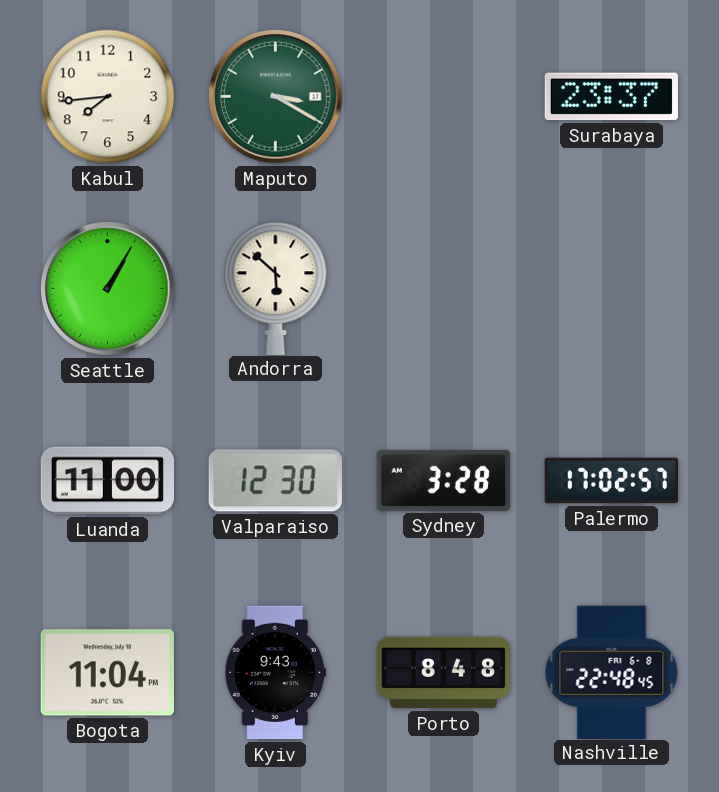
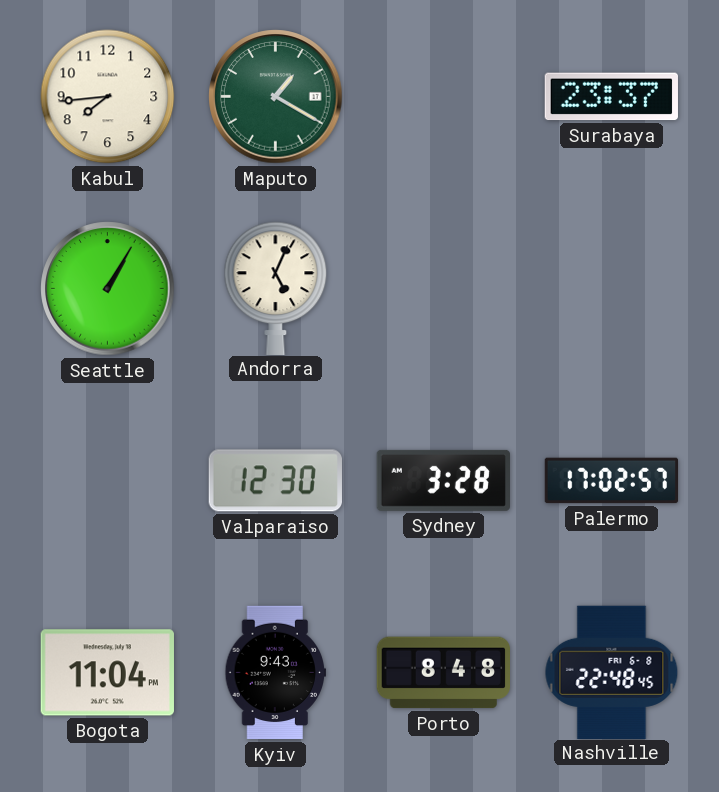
Maputo: 3:20 -> 1:20 (276, 97)
Andorra: 5:52 -> 5:04 (276, 288)
Luanda: 11:00 -> none (108, 481)
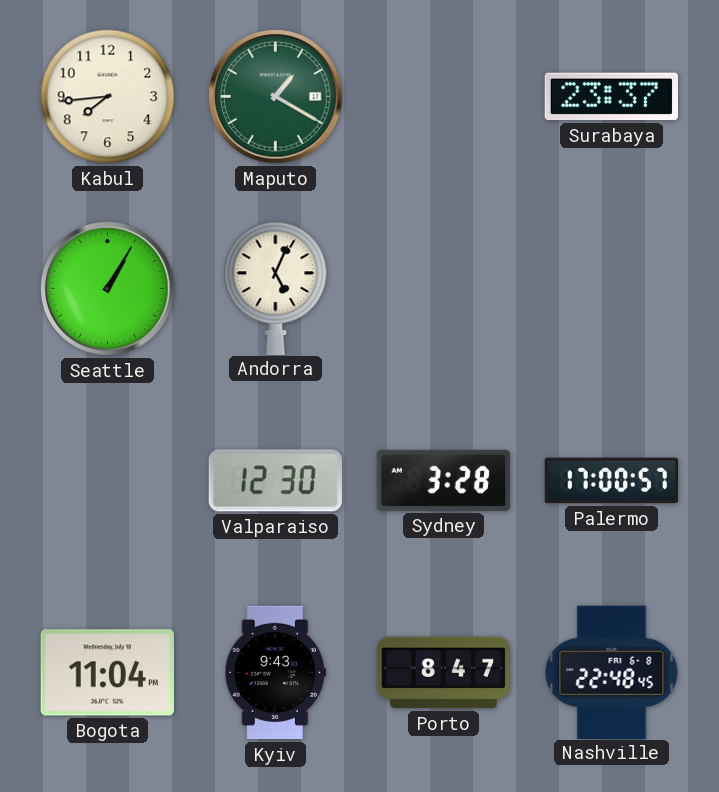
Palermo: 17:02 -> 17:00 (612, 481)
Porto: 8:48 -> 8:47 (443, 673)
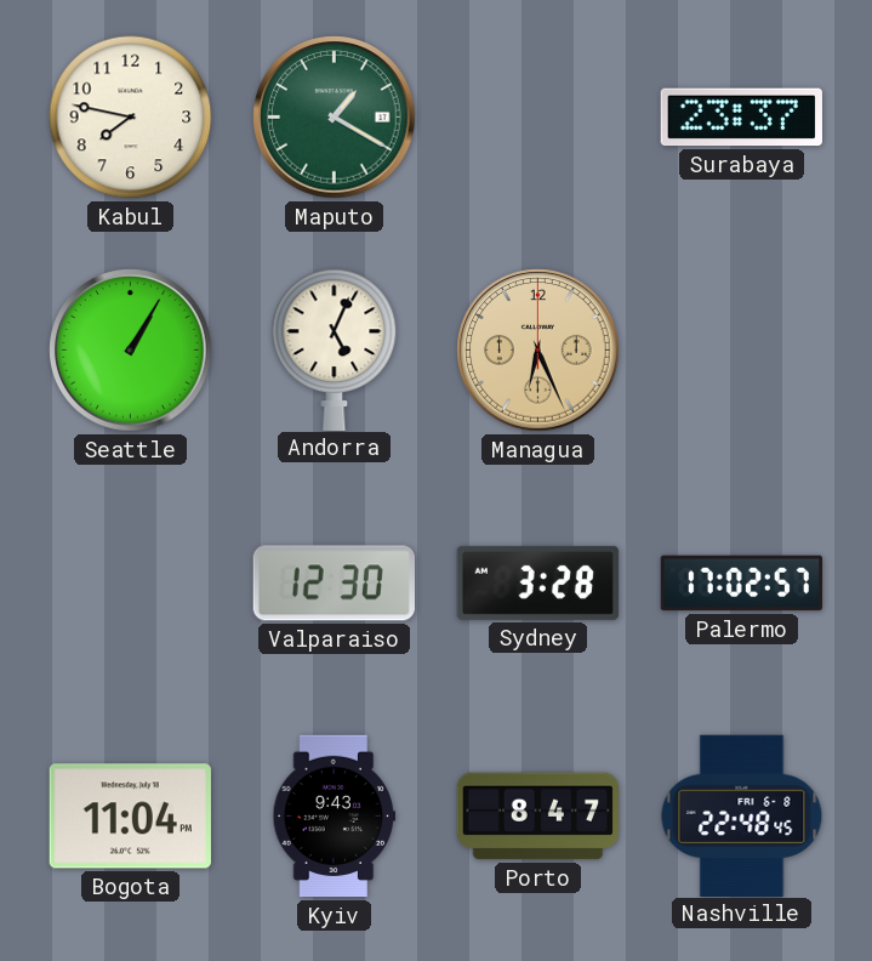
Kabul: 7:44 -> 7:47 (131, 118)
Managua: none -> 6:26 (538, 351)
Palermo: 17:00 -> 17:02 (742, 584)
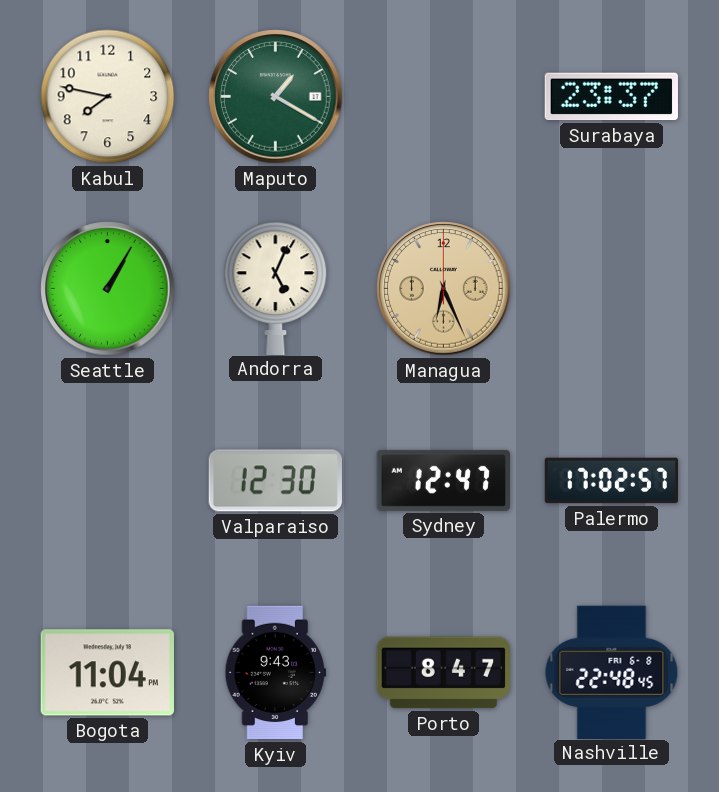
Sydney: 3:28 -> 12:47 (443, 480)
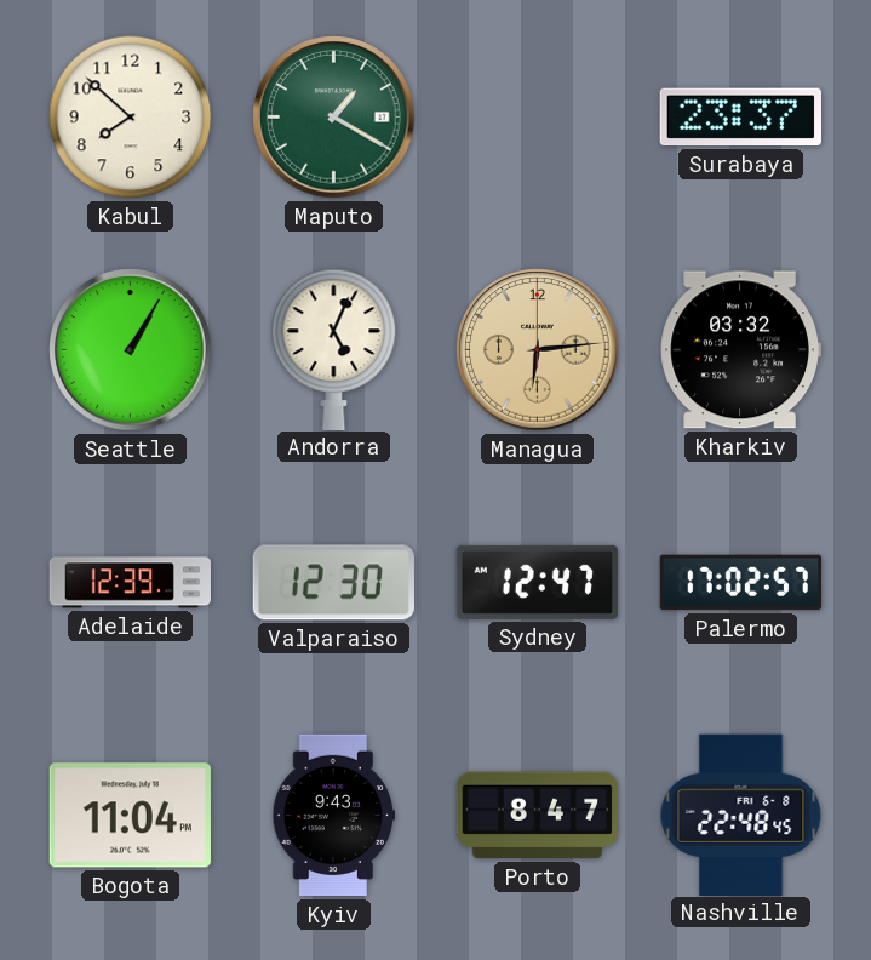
Kabul: 7:47 -> 7:52 (131, 118)
Managua: 6:26 -> 6:14 (538, 350)
Kharkiv: none -> 03:32 (740, 350)
Adelaide: none -> 12:39 (130, 583)
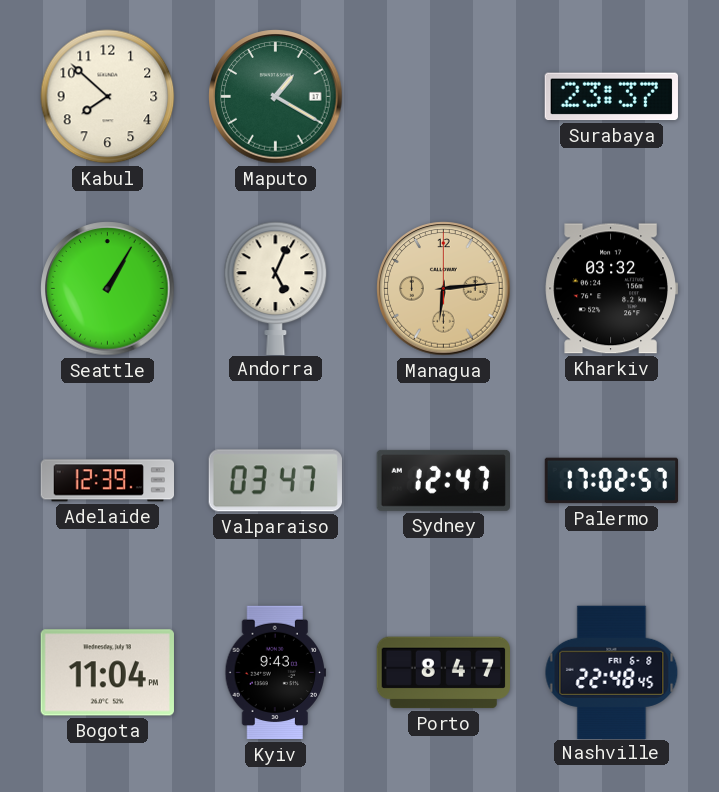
Valparaiso: 12:30 -> 03:47 (275, 481)
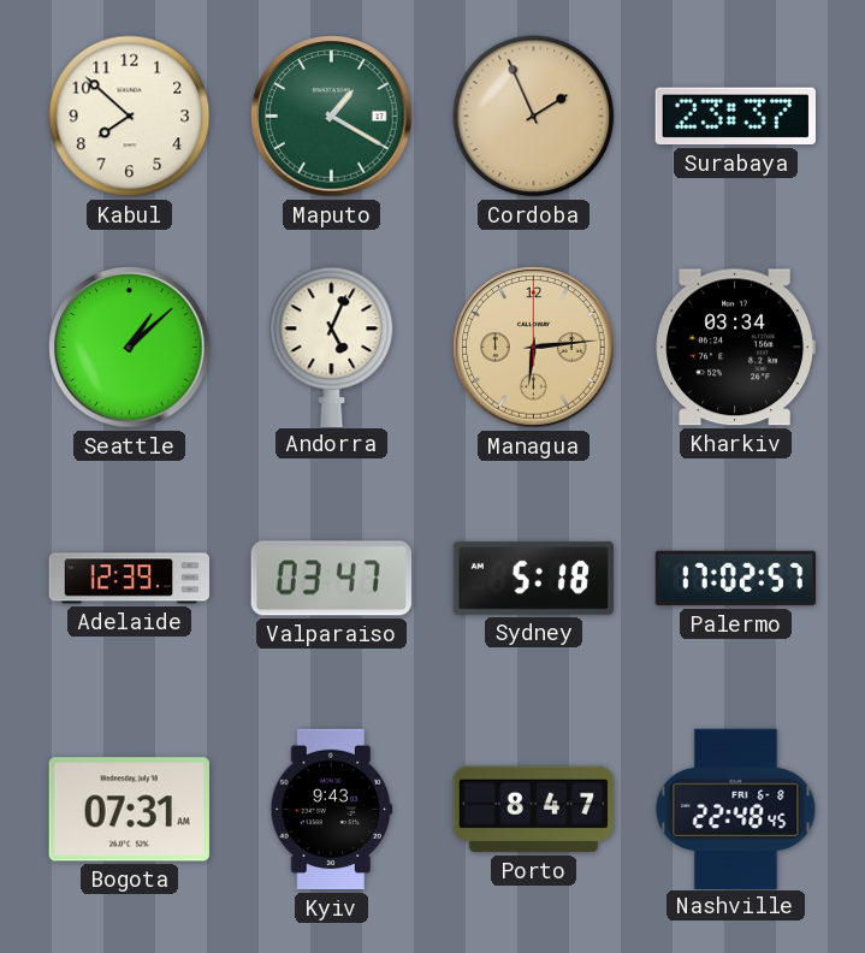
Cordoba: none -> 1:56 (534, 117)
Seattle: 1:05 -> 1:08 (130, 348)
Kharkiv: 03:32 -> 03:34 (735, 348)
Sydney: 12:47 -> 5:18 (533, 578)
Bogota: 11:04 -> 07:31 (129, 810)
